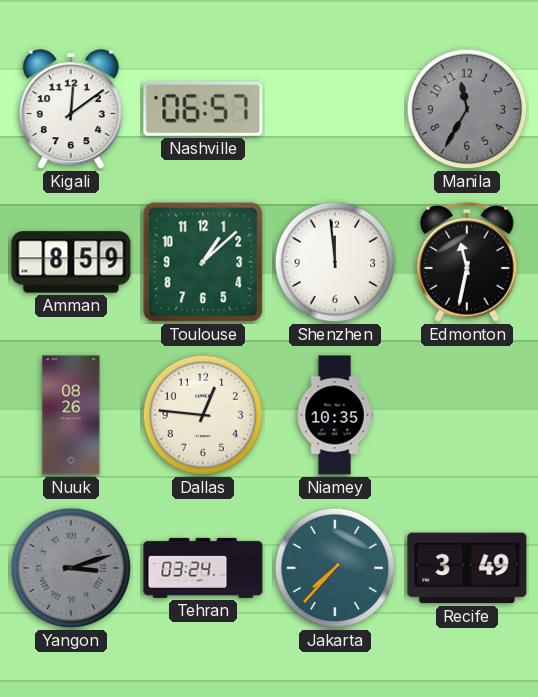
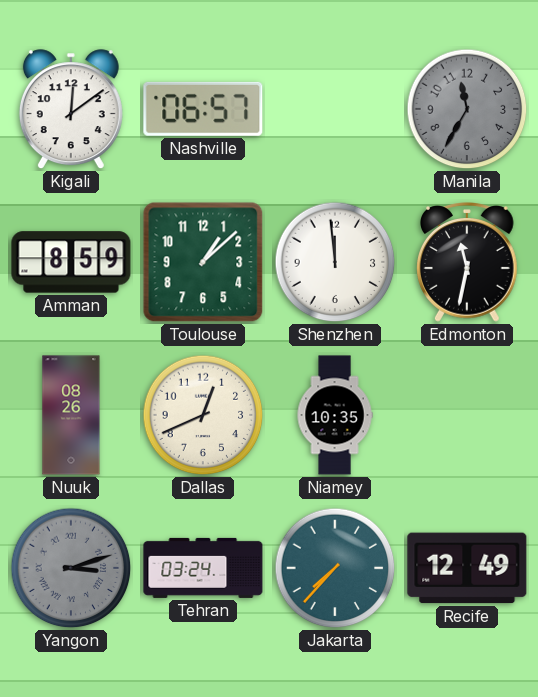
Dallas: 12:46 -> 12:41 (203, 415)
Recife: 3:49 -> 12:49 (467, 568)
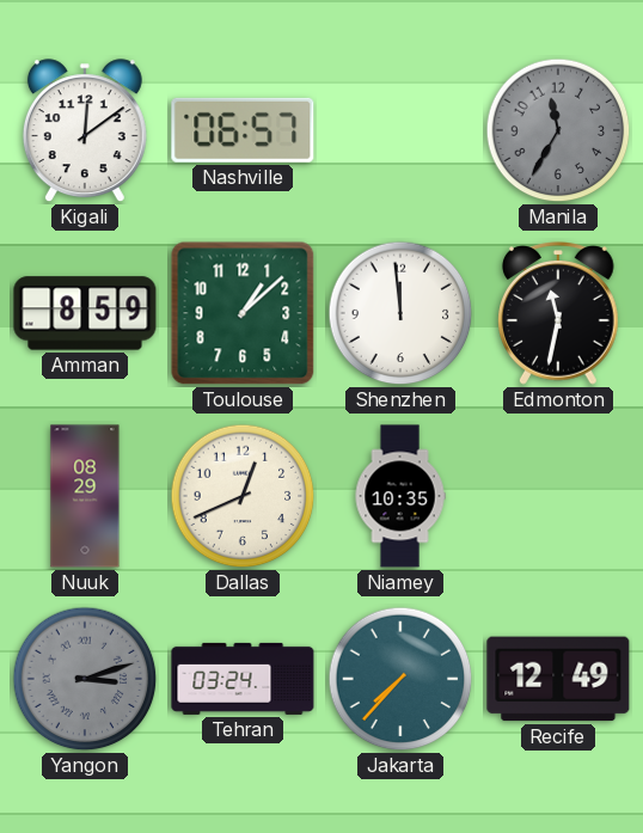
Nuuk: 08:26 -> 08:29 (85, 496)
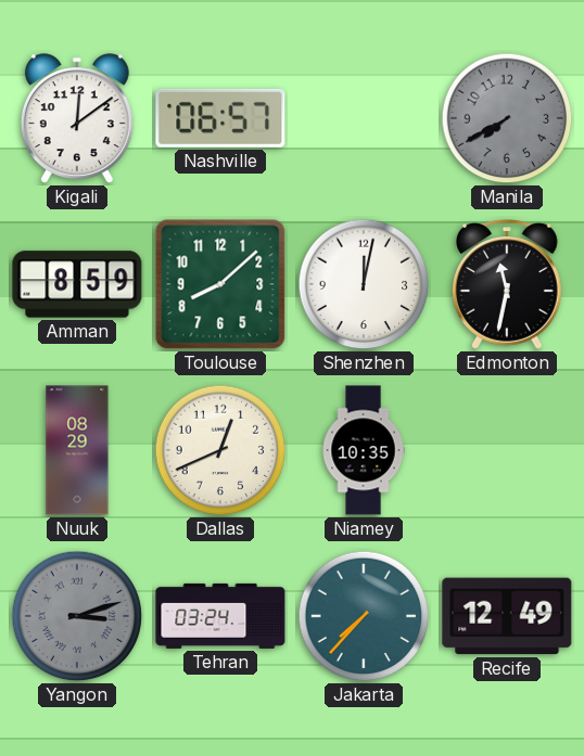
Manila: 11:35 -> 7:40 (507, 118)
Toulouse: 1:08 -> 8:08 (220, 284)
Shenzhen: 11:59 -> 12:02 (364, 284)
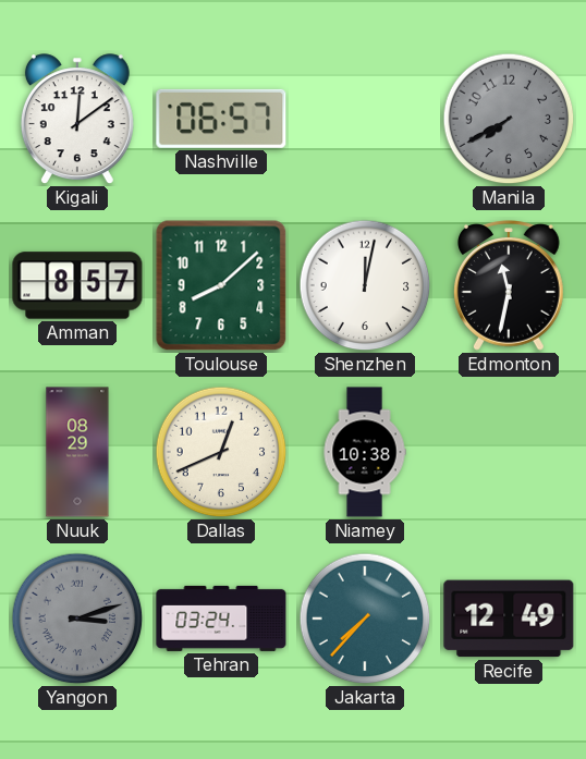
Amman: 8:59 -> 8:57 (77, 285)
Niamey: 10:35 -> 10:38 (365, 452)
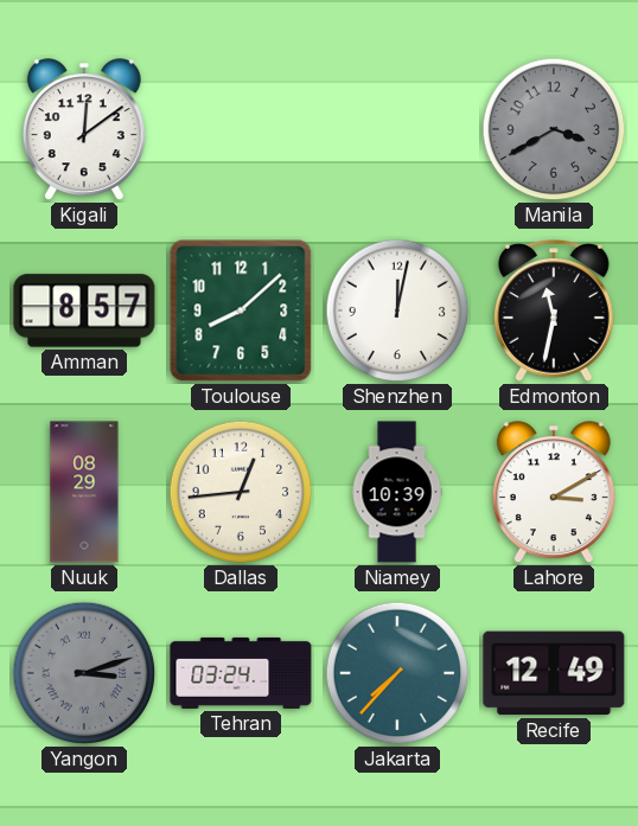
Nashville: 06:57 -> none (221, 119)
Manila: 7:40 -> 3:40 (554, 129)
Dallas: 12:41 -> 12:44 (241, 492)
Niamey: 10:38 -> 10:39 (397, 492)
Lahore: none -> 3:10 (554, 493)
